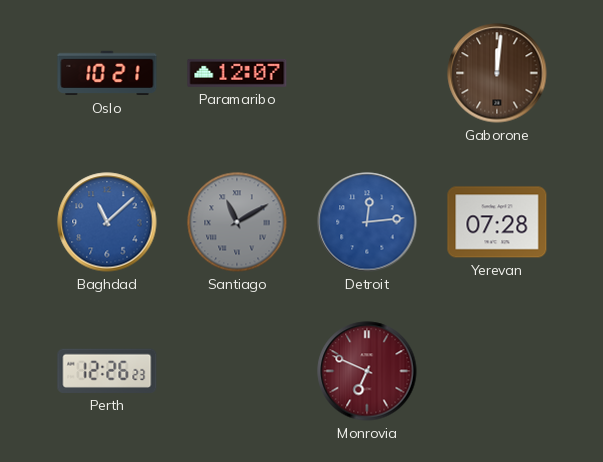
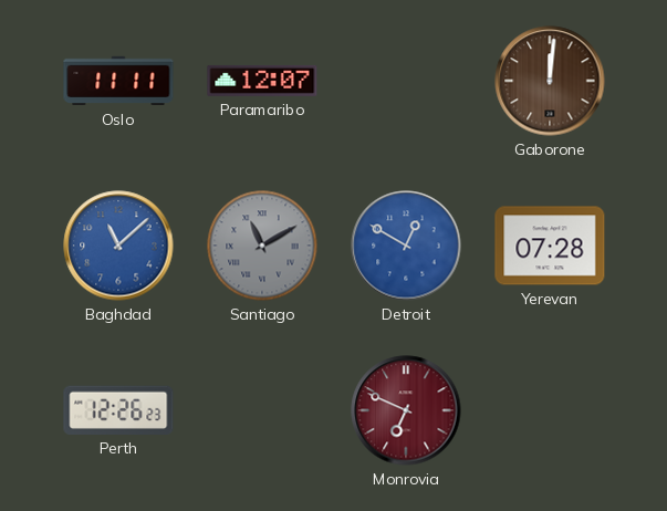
Oslo: 10:21 -> 11:11 (118, 81)
Detroit: 12:14 -> 12:50 (406, 246)
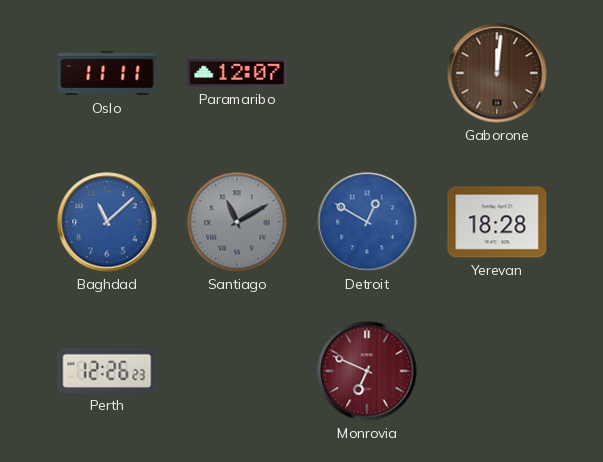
Yerevan: 07:28 -> 18:28 (497, 222)
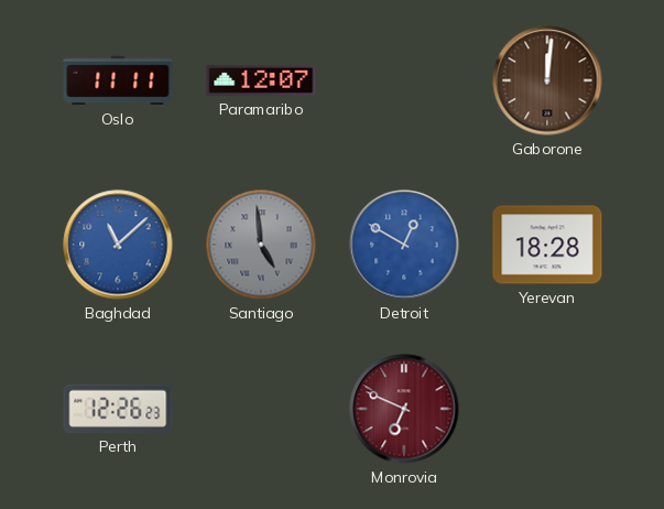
Santiago: 11:10 -> 4:59 (261, 245)
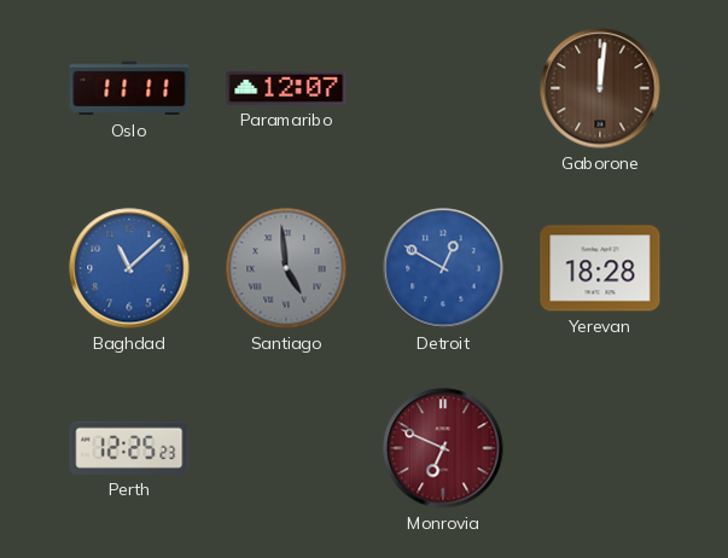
Perth: 12:26 -> 12:25 (129, 448)
